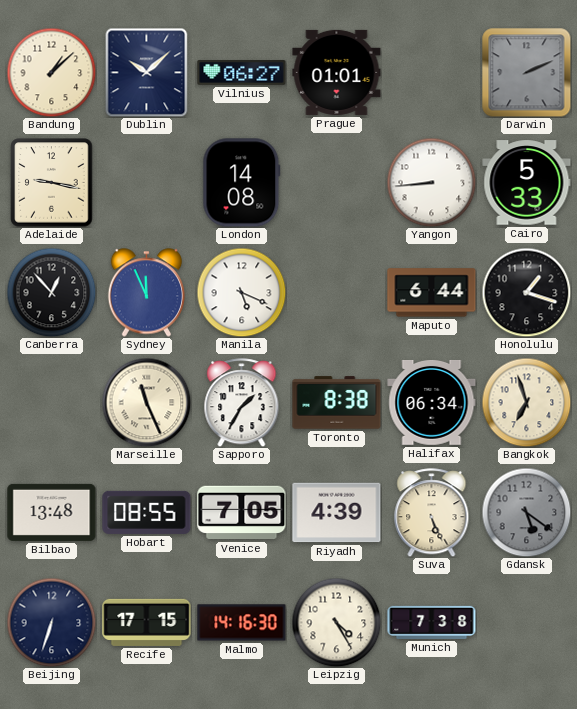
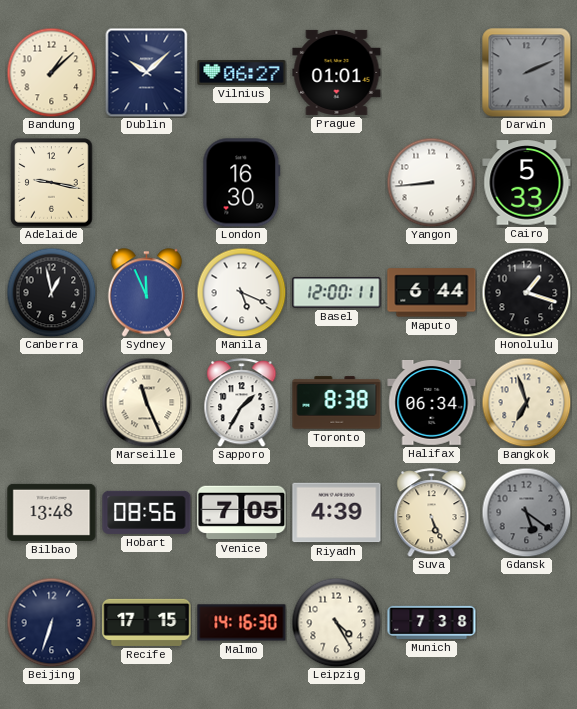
London: 14:08 -> 16:30 (242, 183)
Canberra: 12:53 -> 12:58 (51, 292)
Basel: none -> 12:00 (337, 293)
Hobart: 08:55 -> 08:56 (147, 512)
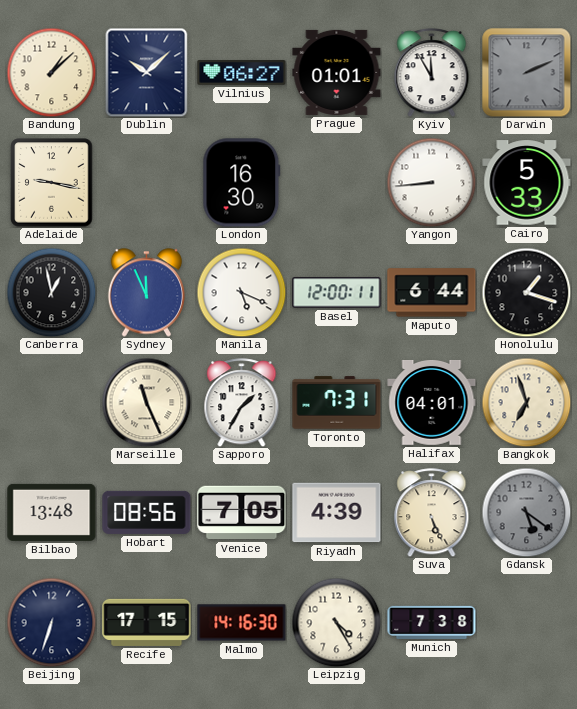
Kyiv: none -> 11:55 (432, 73)
Toronto: 8:38 -> 7:31 (337, 403)
Halifax: 06:34 -> 04:01 (432, 403)
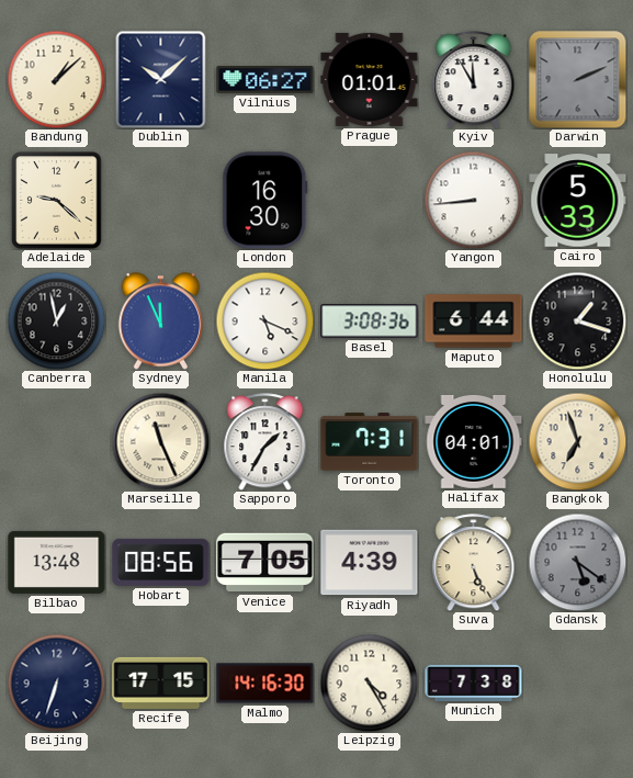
Adelaide: 9:17 -> 9:22 (57, 201)
Basel: 12:00 -> 3:08 (370, 322)
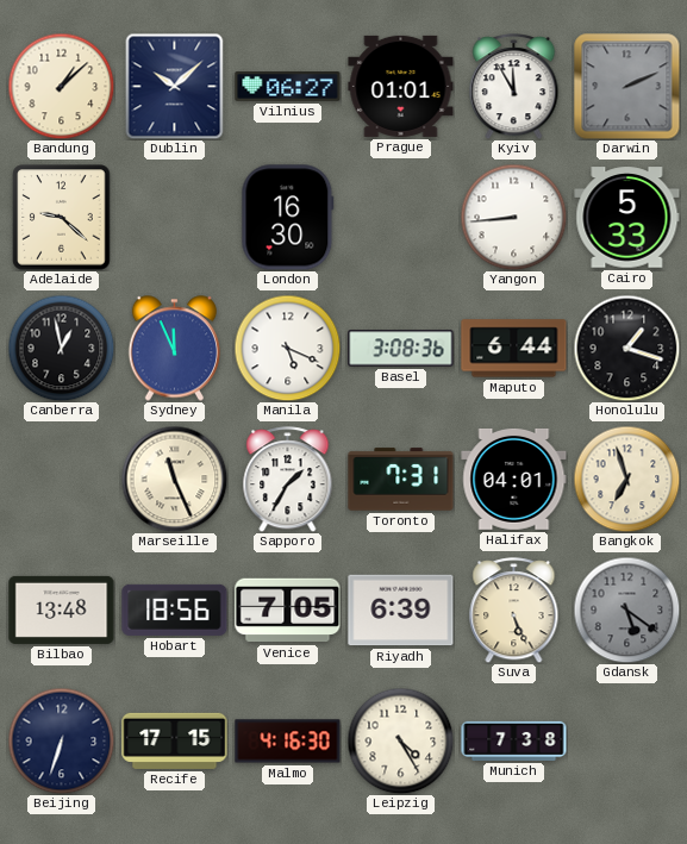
Hobart: 08:56 -> 18:56 (175, 609)
Riyadh: 4:39 -> 6:39 (401, 611)
Malmo: 14:16 -> 4:16 (288, 742)
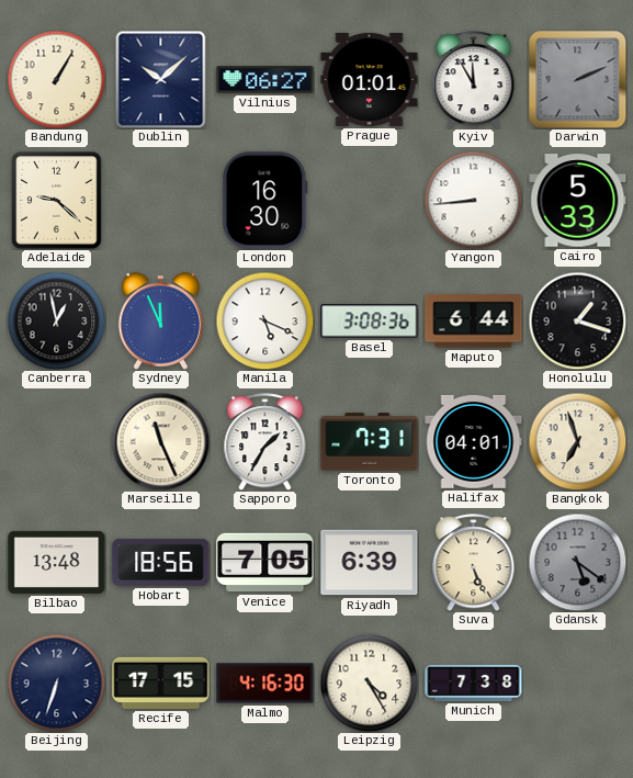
Bandung: 1:08 -> 1:05 (56, 79)
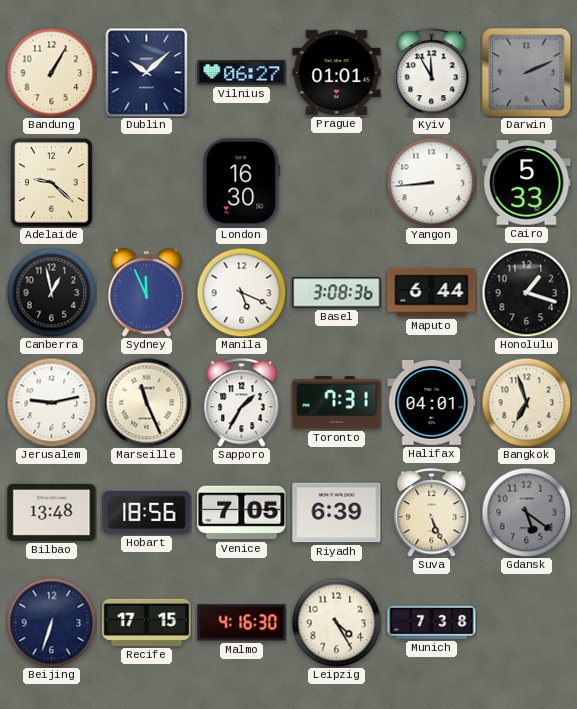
Jerusalem: none -> 9:13 (51, 402)
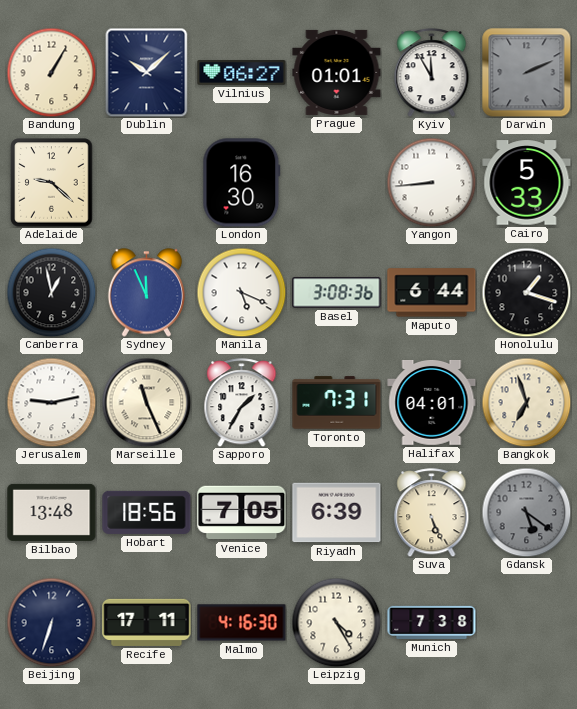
Recife: 17:15 -> 17:11 (147, 622)
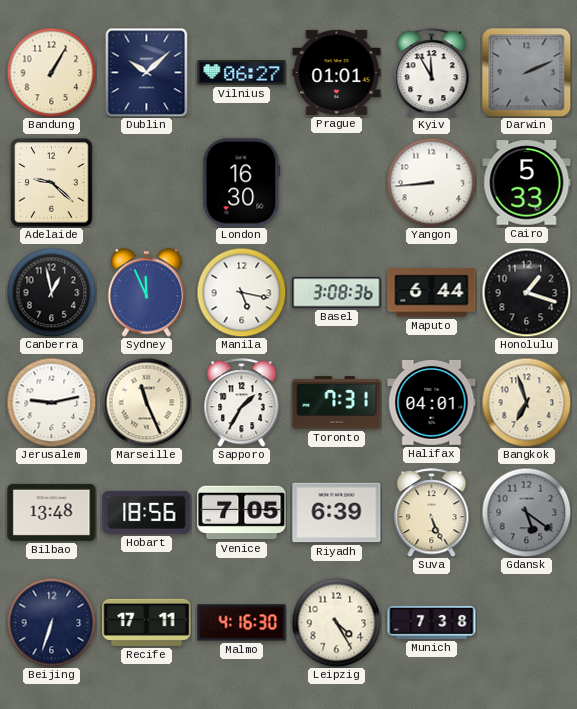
Manila: 5:19 -> 5:17 (241, 292)
